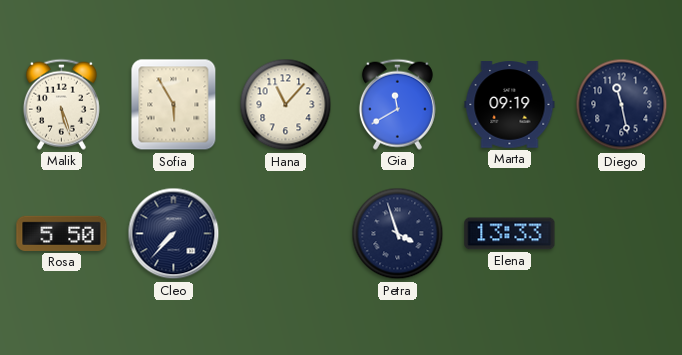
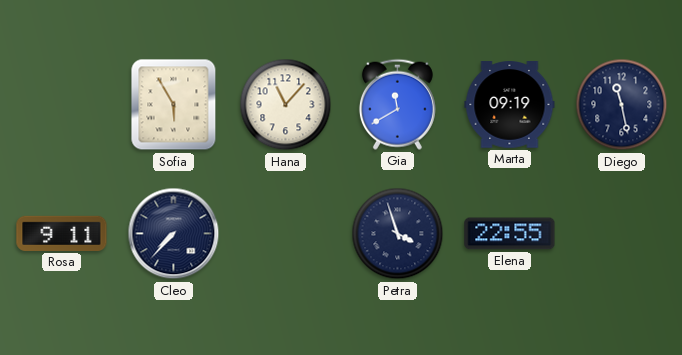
Malik: 5:27 -> none (61, 104)
Rosa: 5:50 -> 9:11 (62, 233)
Elena: 13:33 -> 22:55 (510, 234)
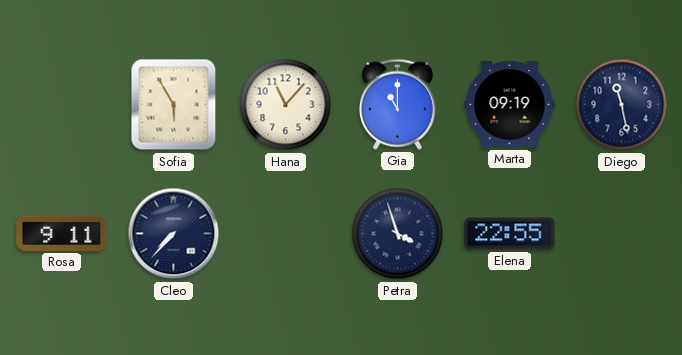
Gia: 11:40 -> 11:00 (397, 104)
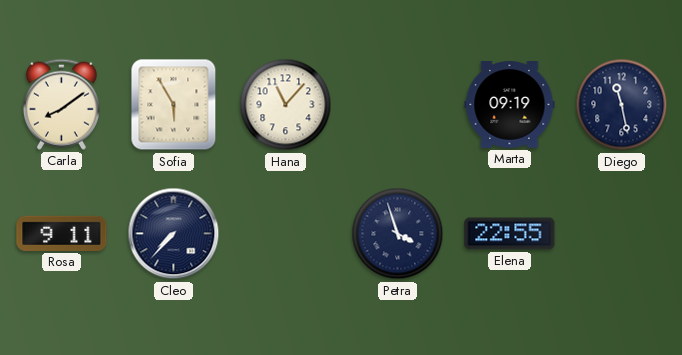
Carla: none -> 8:09 (61, 104)
Gia: 11:00 -> none (397, 104)
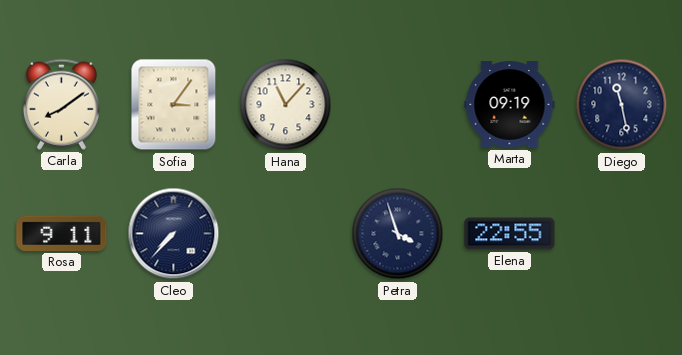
Sofia: 5:55 -> 3:06 (174, 105)
